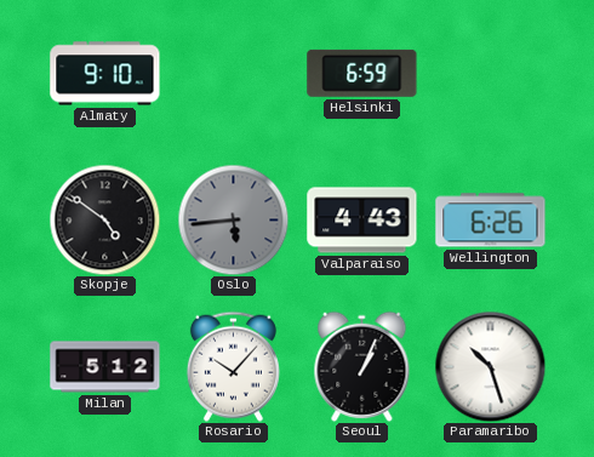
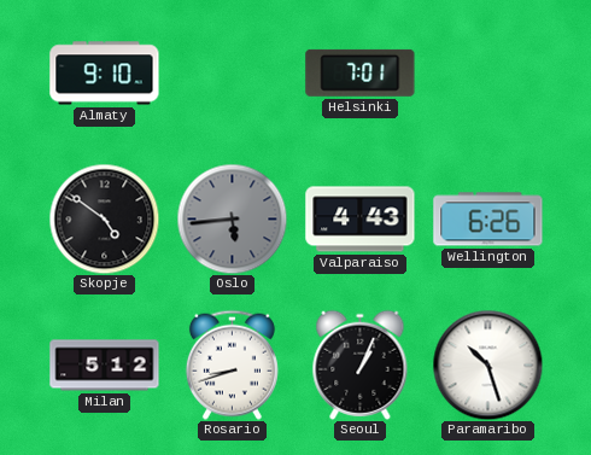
Helsinki: 6:59 -> 7:01 (361, 72)
Rosario: 10:07 -> 8:42 (232, 364)
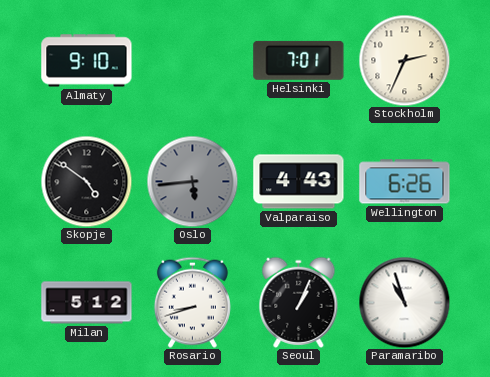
Stockholm: none -> 2:34 (404, 60)
Paramaribo: 10:27 -> 10:57 (404, 302)
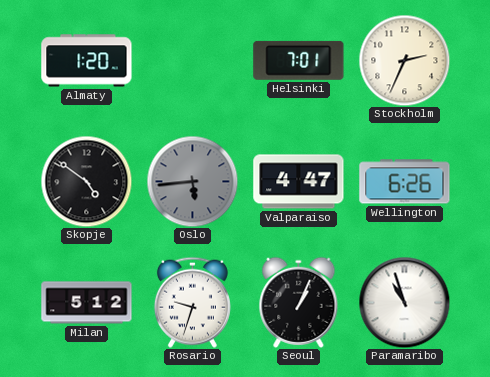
Almaty: 9:10 -> 1:20 (87, 61)
Valparaiso: 4:43 -> 4:47 (299, 182)
Rosario: 8:42 -> 9:33 (192, 302)
